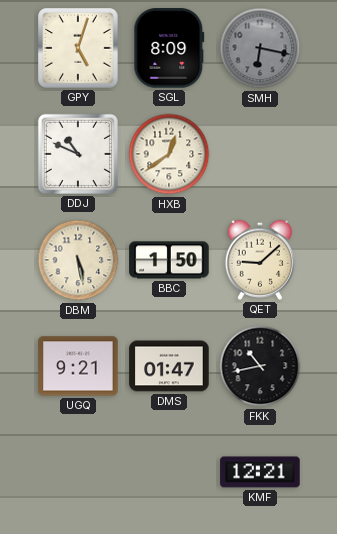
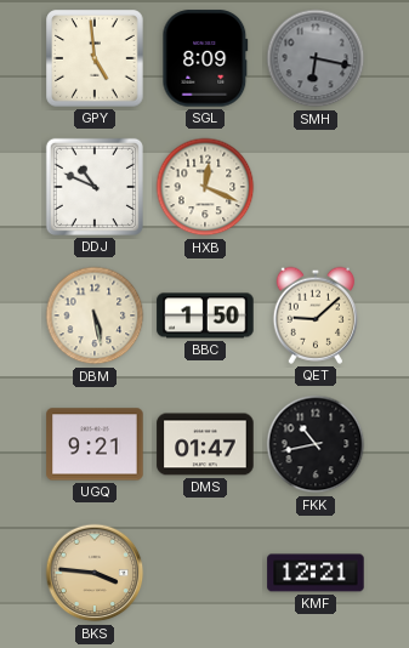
GPY: 5:03 -> 4:59 (95, 58)
HXB: 12:39 -> 12:19 (205, 187)
BKS: none -> 3:46 (95, 573)
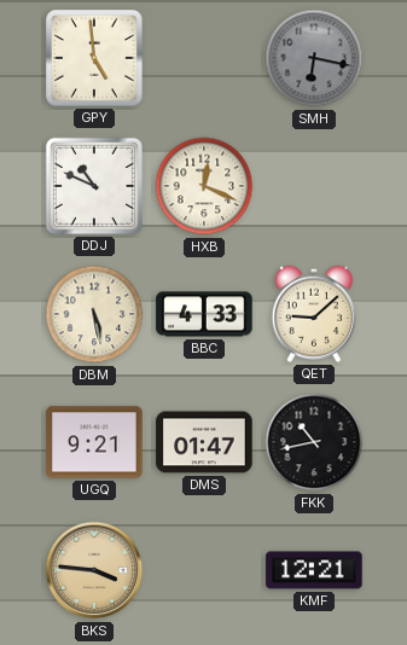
SGL: 8:09 -> none (205, 58)
BBC: 1:50 -> 4:33 (204, 314)
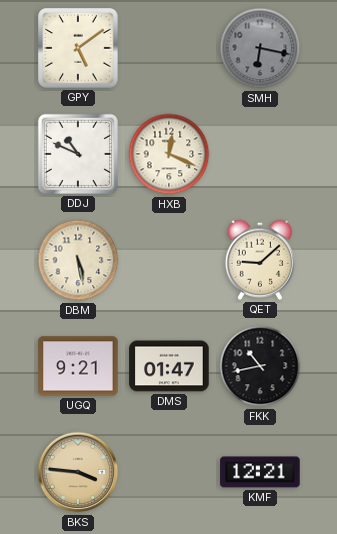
GPY: 4:59 -> 5:09 (78, 48)
BBC: 4:33 -> none (204, 314)
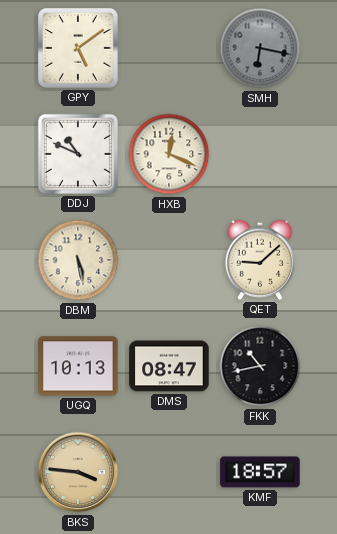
UGQ: 9:21 -> 10:13 (78, 366)
DMS: 01:47 -> 08:47 (169, 366)
KMF: 12:21 -> 18:57 (260, 472)
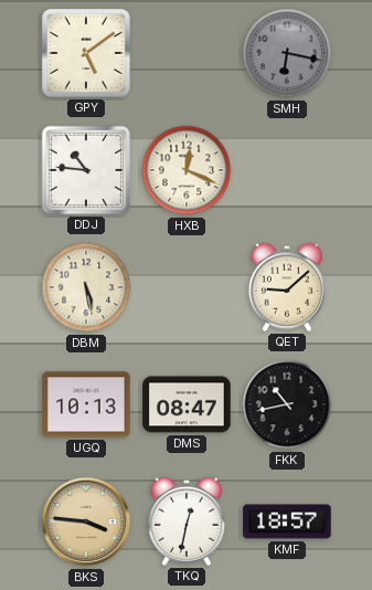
DDJ: 10:49 -> 10:46 (86, 170)
TKQ: none -> 12:32 (185, 521)
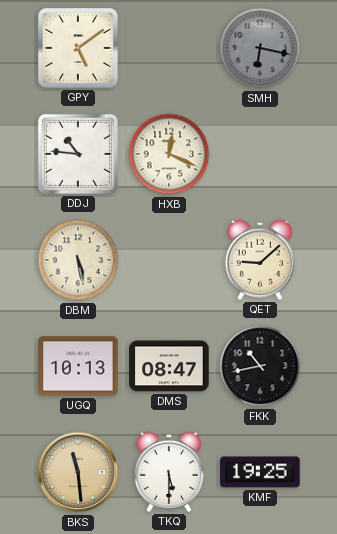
BKS: 3:46 -> 11:29 (78, 472)
TKQ: 12:32 -> 5:30 (168, 472)
KMF: 18:57 -> 19:25 (260, 472)
